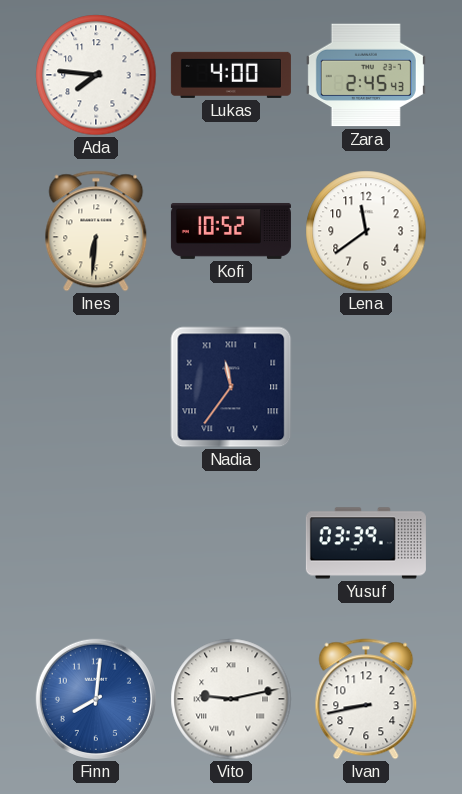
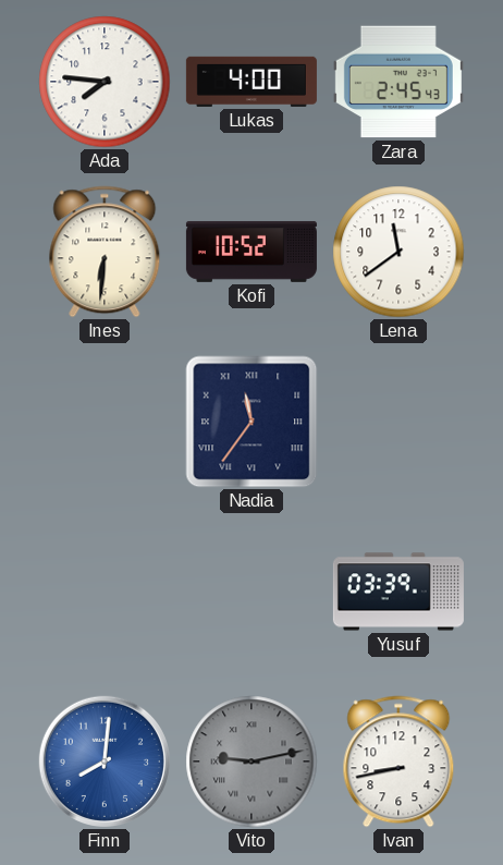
Vito dial: white -> grey (251, 762)
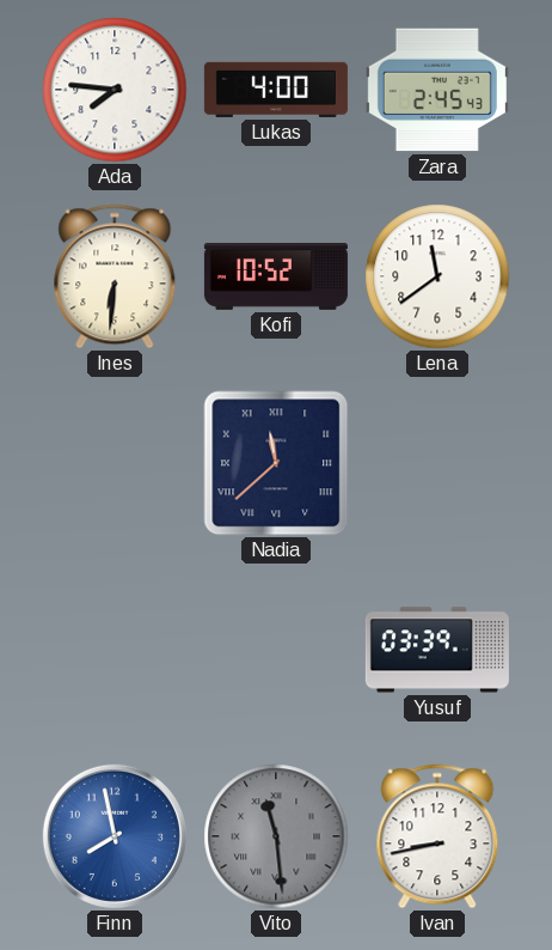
Nadia: 11:36 -> 11:38 (276, 463)
Finn: 8:01 -> 7:58 (115, 836)
Vito: 9:13 -> 11:29 (276, 836)
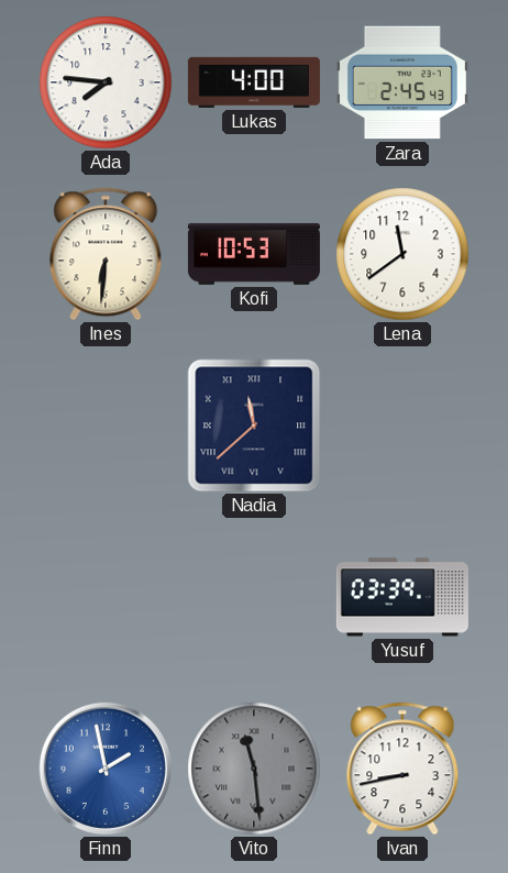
Kofi: 10:52 -> 10:53 (254, 254)
Finn: 7:58 -> 1:58 (106, 769)
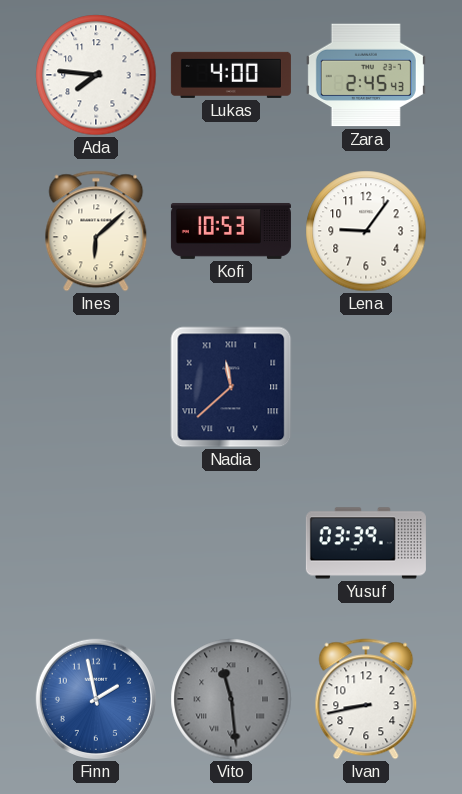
Ines: 6:31 -> 6:08 (96, 231)
Lena: 11:39 -> 9:06 (366, 231)
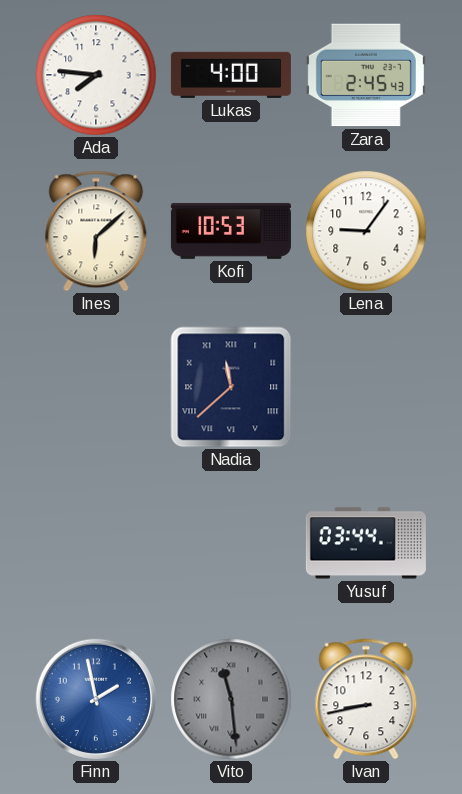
Yusuf: 03:39 -> 03:44 (366, 543)
